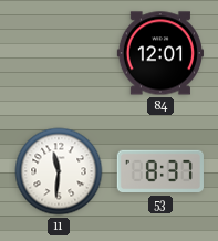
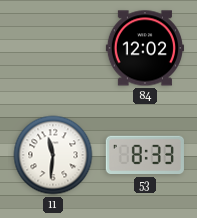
84: 12:01 -> 12:02 (145, 48)
53: 8:37 -> 8:33 (145, 155)
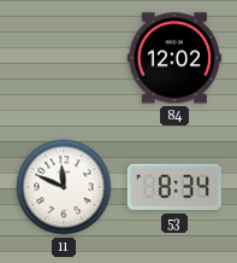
11: 11:31 -> 11:49 (64, 187)
53: 8:33 -> 8:34 (174, 187)
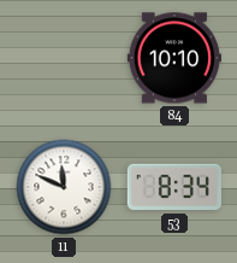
84: 12:02 -> 10:10 (174, 58)
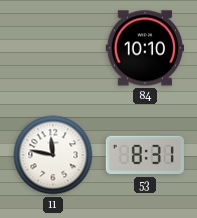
11: 11:49 -> 11:47 (53, 155)
53: 8:34 -> 8:31 (145, 155)
